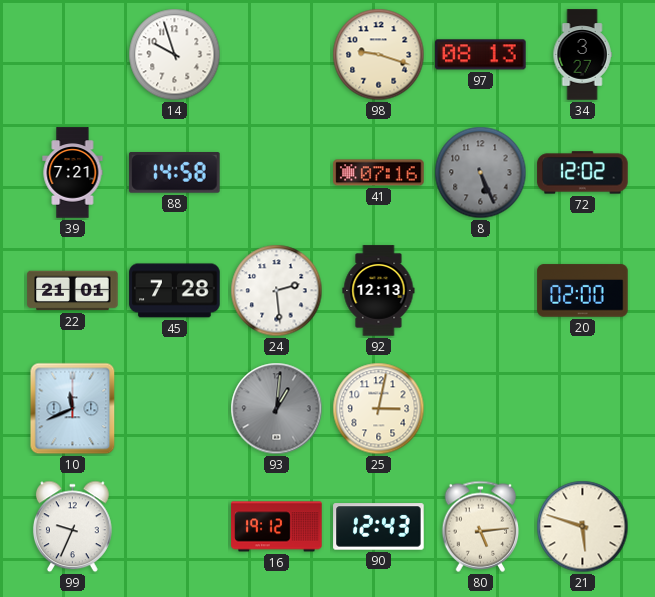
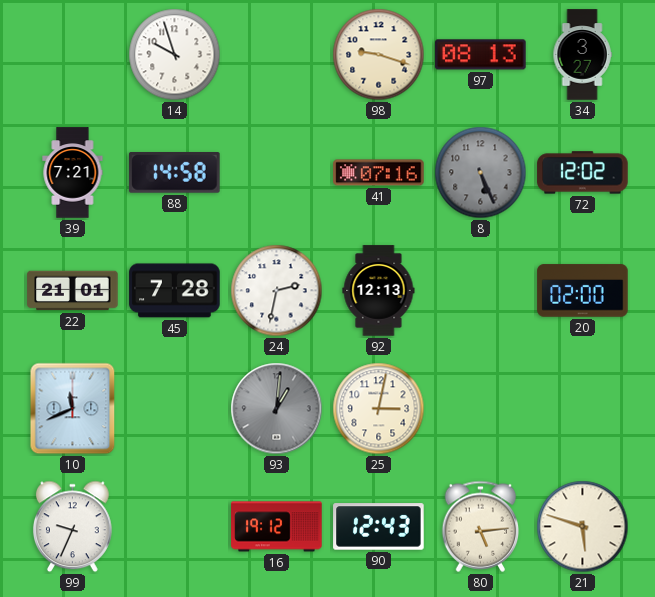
24: 2:29 -> 2:32 (277, 291)
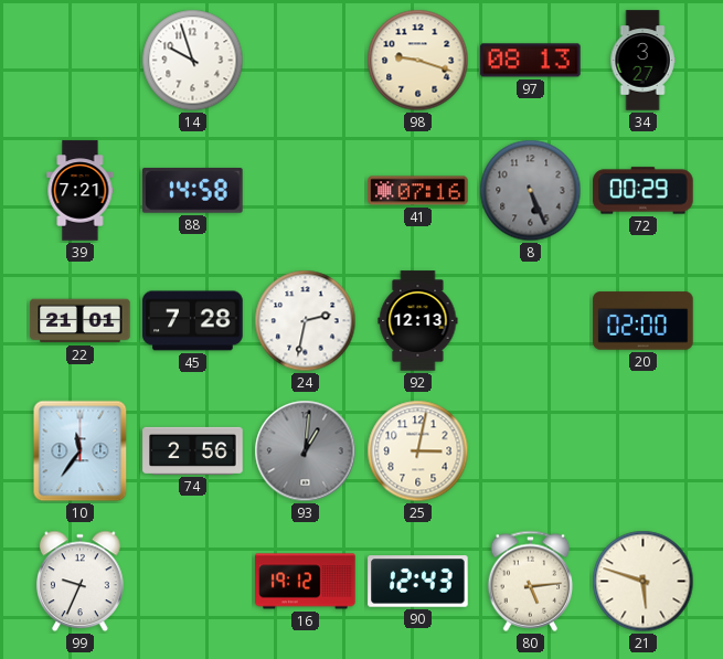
72: 12:02 -> 00:29 (644, 191)
10: 11:41 -> 11:36 (81, 451)
74: none -> 2:56 (193, 450)
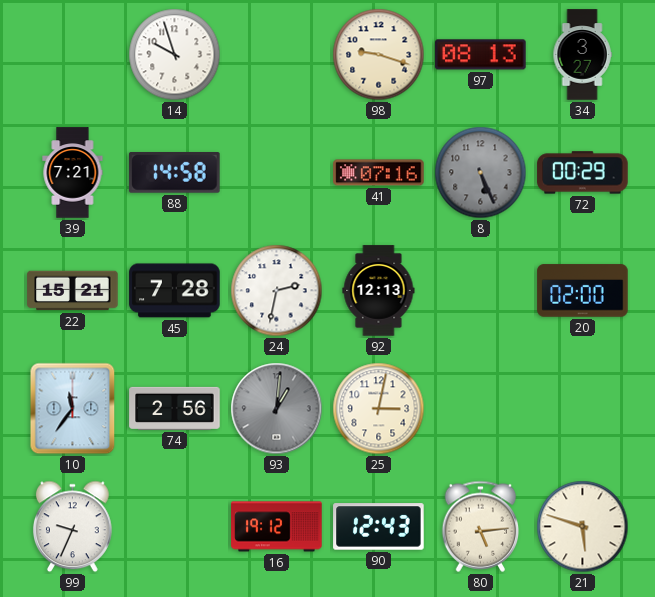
22: 21:01 -> 15:21 (73, 291)
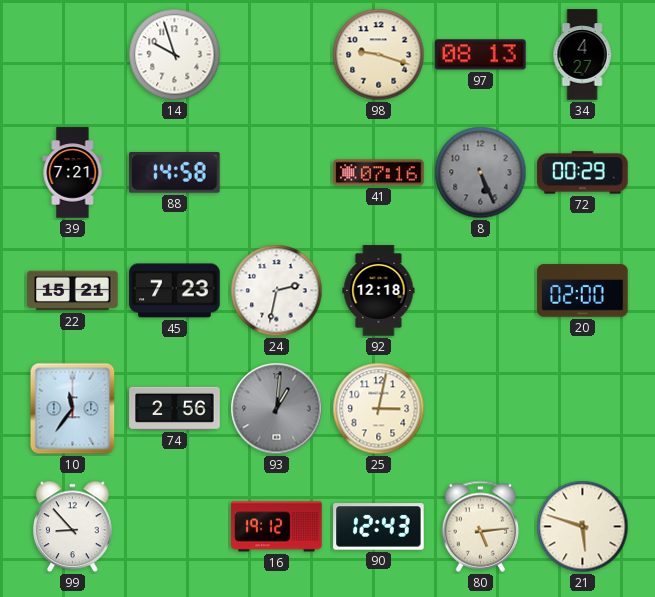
34: 3:27 -> 4:27 (582, 55)
45: 7:28 -> 7:23 (175, 291)
92: 12:13 -> 12:18 (379, 291)
99: 9:34 -> 8:53 (73, 527)
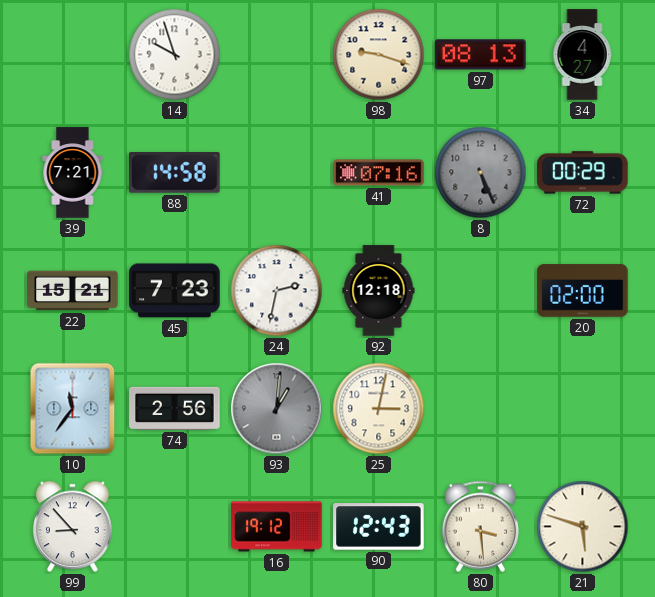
80: 5:14 -> 3:29 (481, 526)
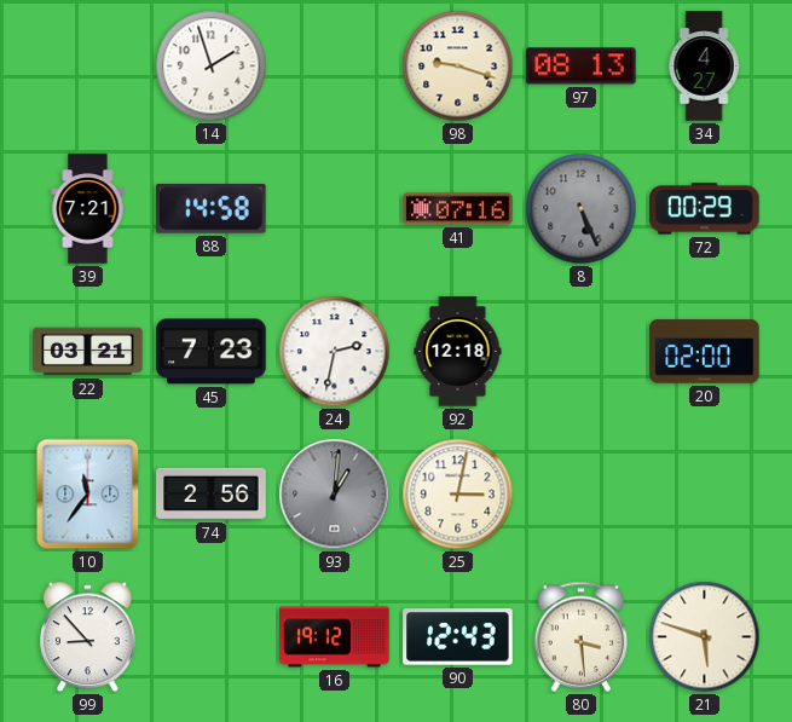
14: 9:57 -> 1:57 (212, 67)
22: 15:21 -> 03:21 (88, 352)
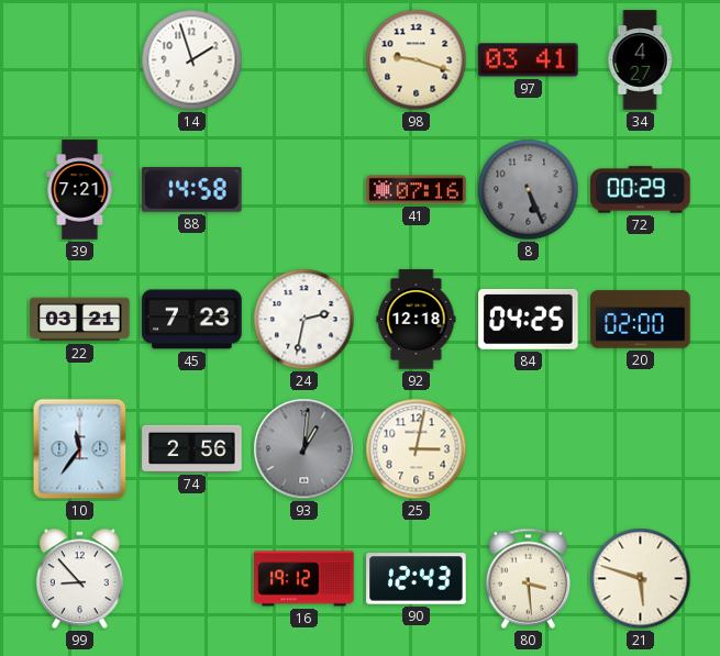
97: 08:13 -> 03:41 (529, 60)
84: none -> 04:25 (529, 319)
